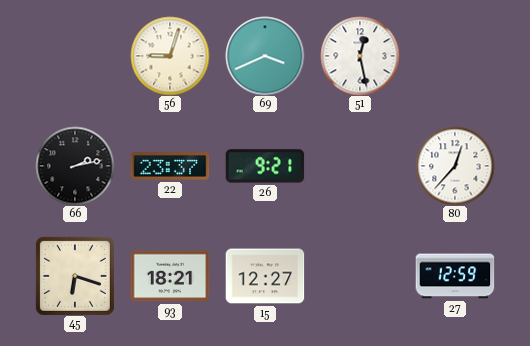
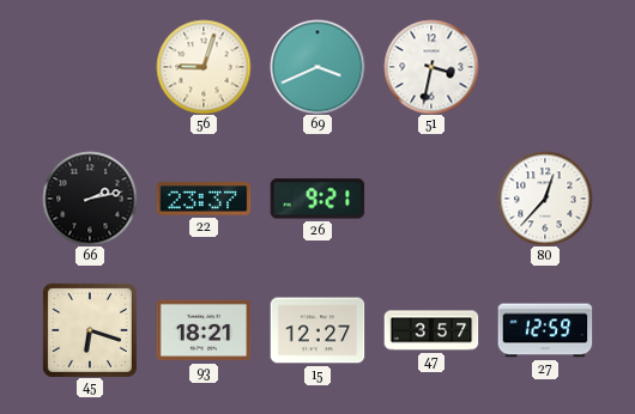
51: 12:28 -> 3:32 (431, 67)
47: none -> 3:57 (431, 330)
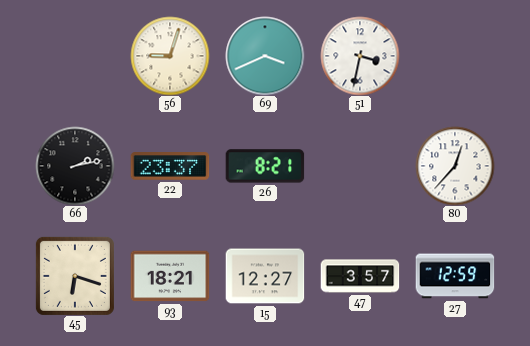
26: 9:21 -> 8:21 (265, 166)
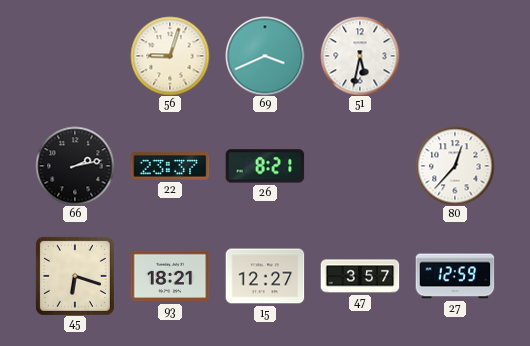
51: 3:32 -> 5:32 (360, 56)
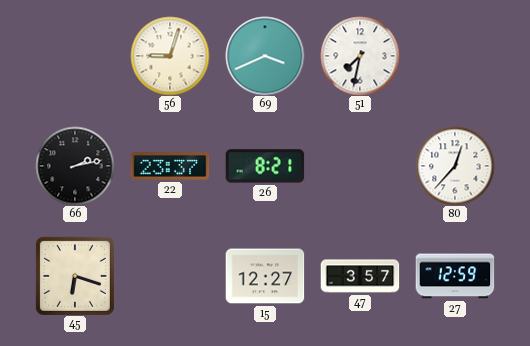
51: 5:32 -> 7:32 (360, 56)
93: 18:21 -> none (170, 276)
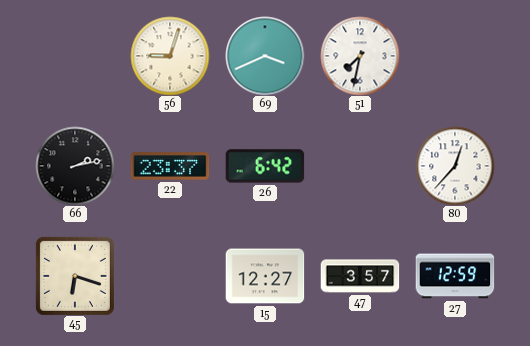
26: 8:21 -> 6:42 (265, 166)
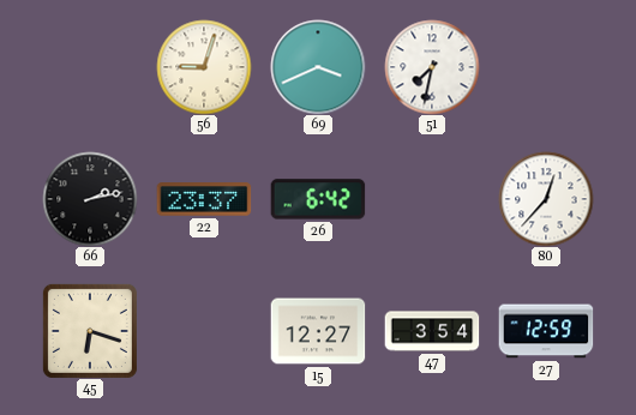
47: 3:57 -> 3:54 (432, 331)
